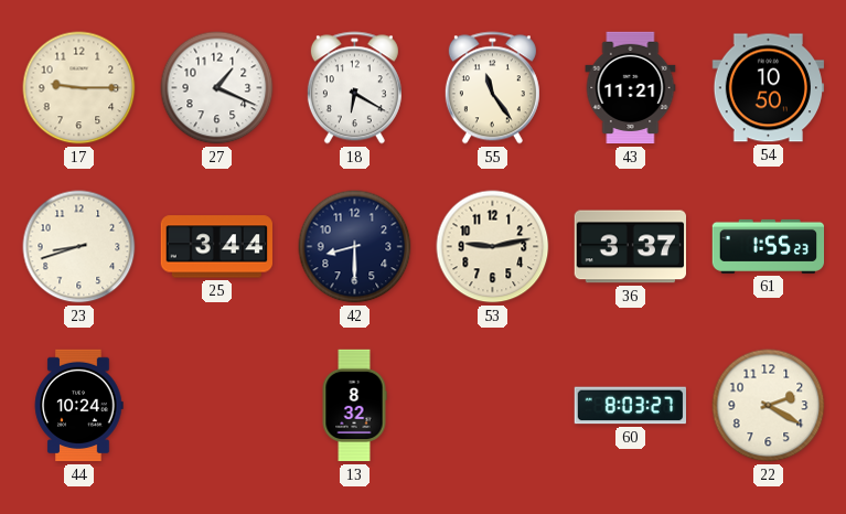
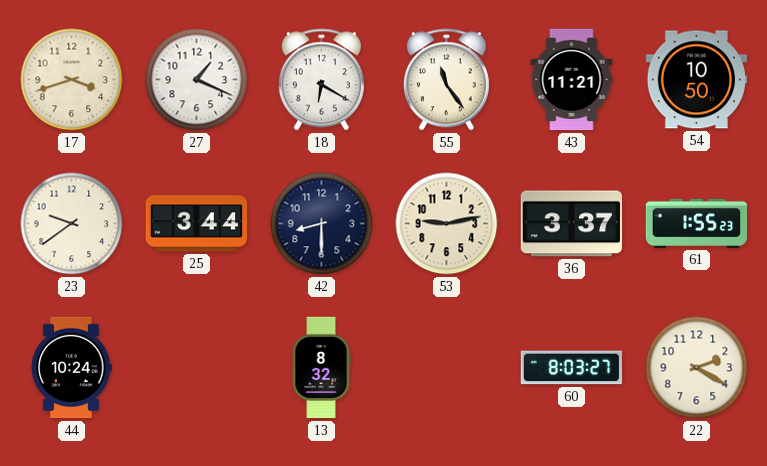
17: 9:15 -> 3:42 (72, 80)
23: 8:42 -> 9:39 (72, 224)
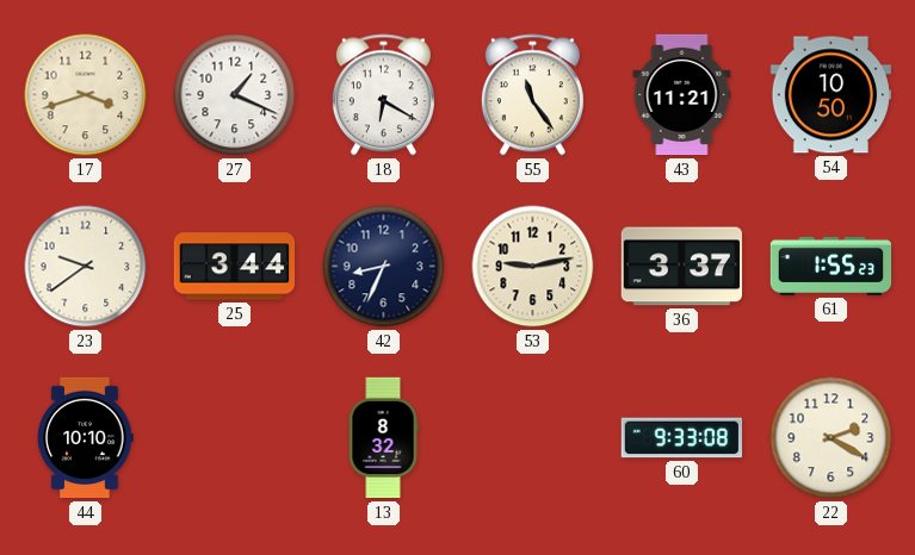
42: 8:30 -> 8:34 (384, 267)
44: 10:24 -> 10:10 (85, 438)
60: 8:03 -> 9:33 (682, 438)
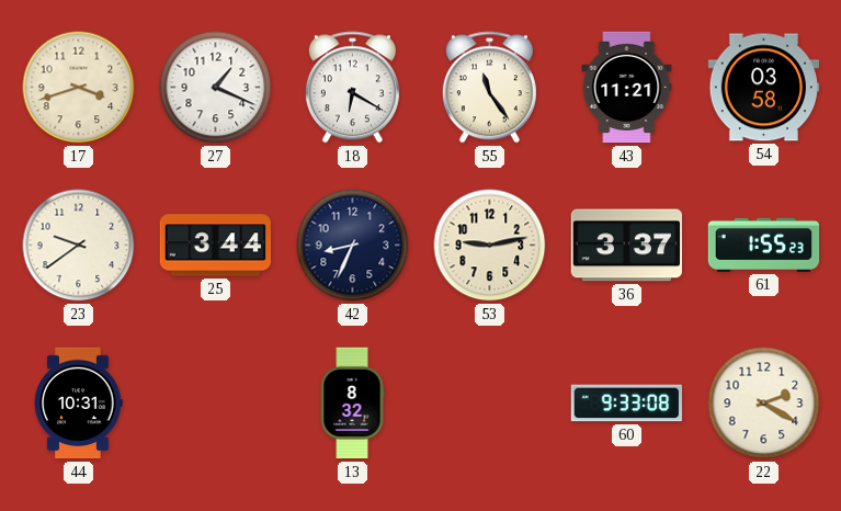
54: 10:50 -> 03:58 (764, 88)
44: 10:10 -> 10:31 (78, 404)
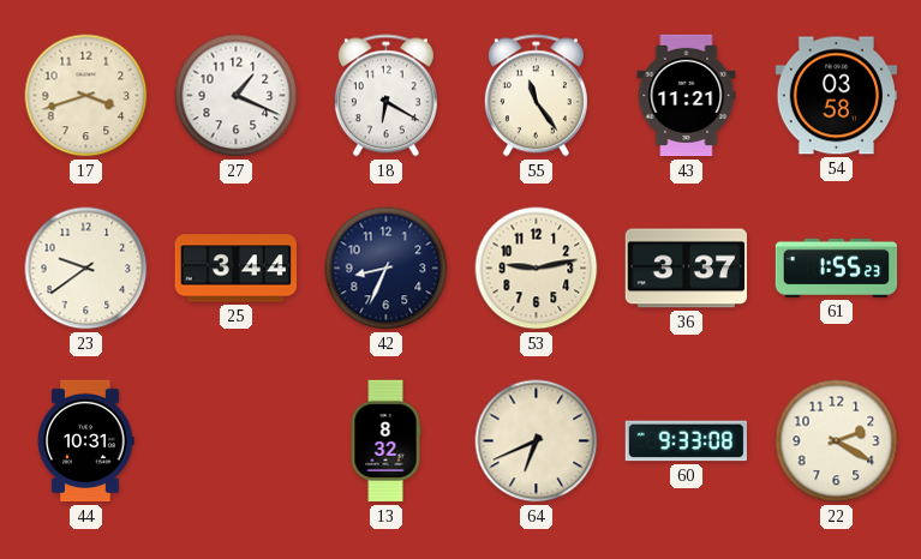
64: none -> 6:41 (537, 441)
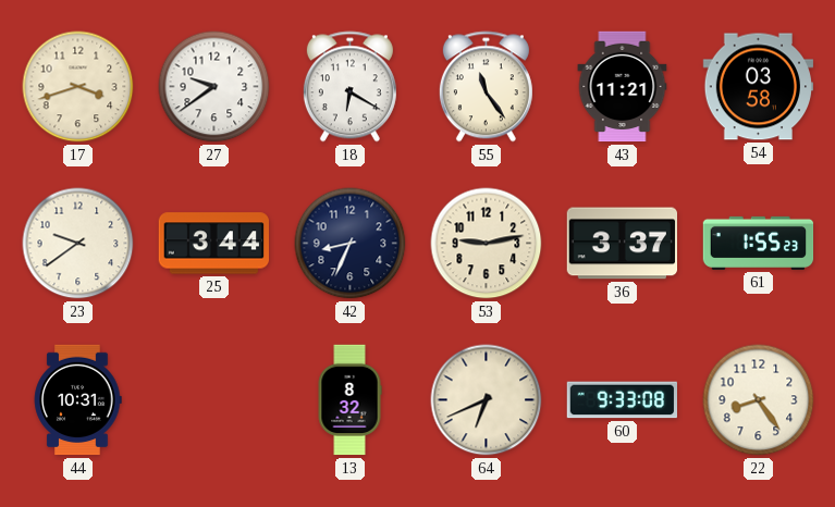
27: 1:19 -> 9:39 (214, 87)
22: 2:20 -> 8:24 (759, 400)
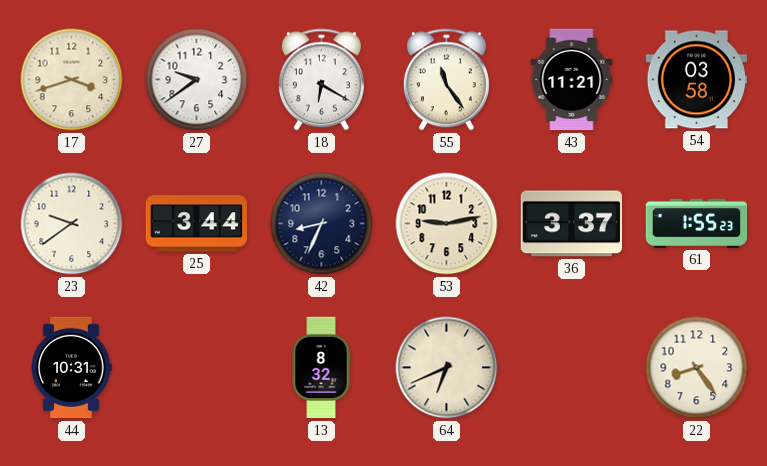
60: 9:33 -> none (623, 400)
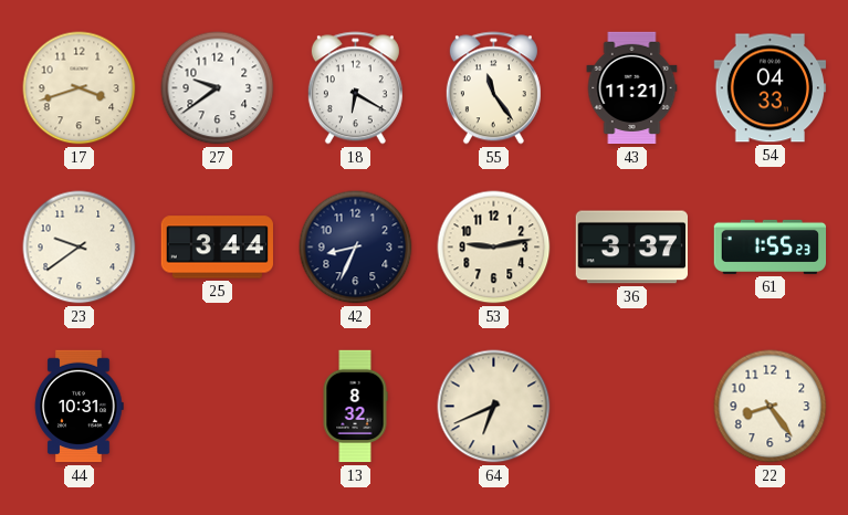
54: 03:58 -> 04:33 (771, 88)
